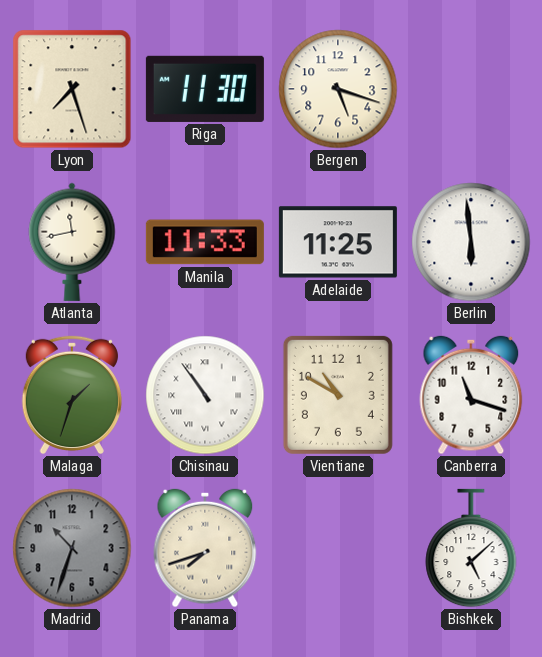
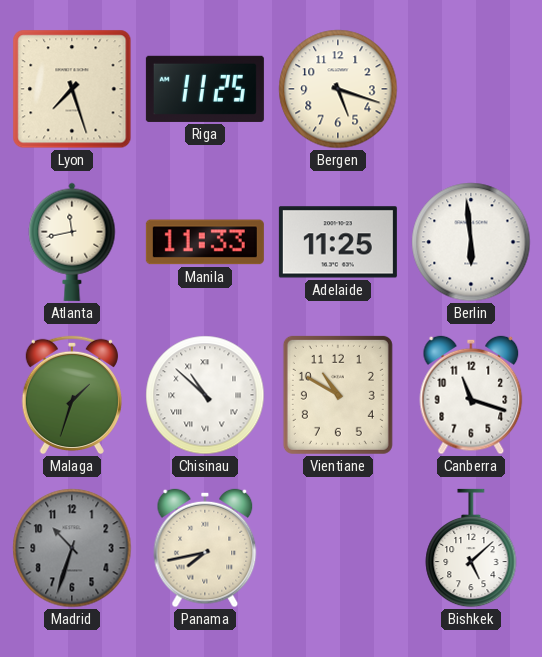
Riga: 11:30 -> 11:25 (205, 89)
Chisinau: 10:54 -> 10:52 (205, 395)
Panama: 7:42 -> 7:43 (205, 548)
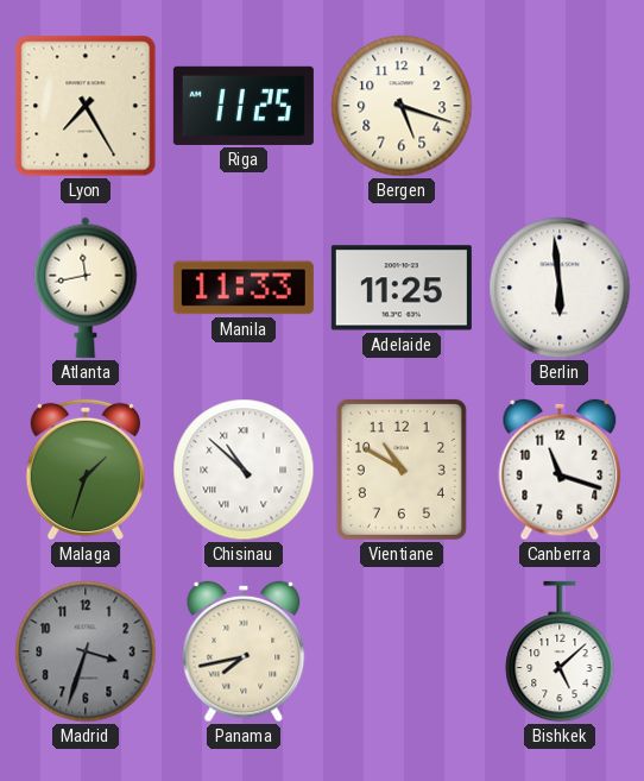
Lyon: 7:27 -> 7:25 (86, 106)
Madrid: 10:33 -> 3:33 (86, 651)
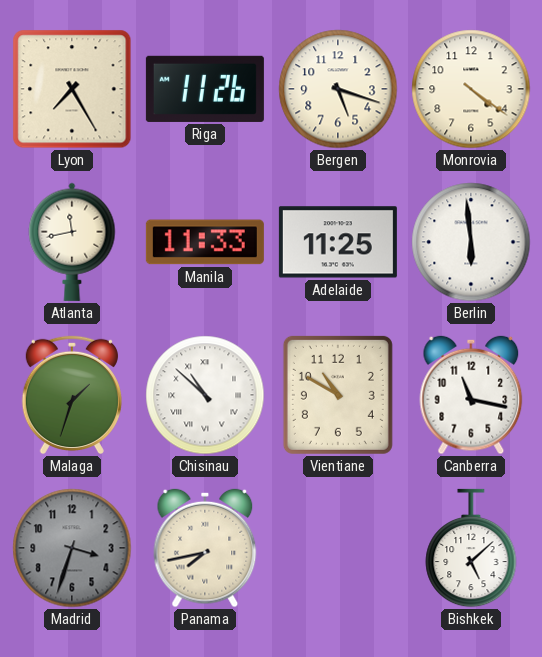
Riga: 11:25 -> 11:26 (205, 89)
Monrovia: none -> 4:21 (471, 89)
Canberra: 11:18 -> 11:17 (471, 395)
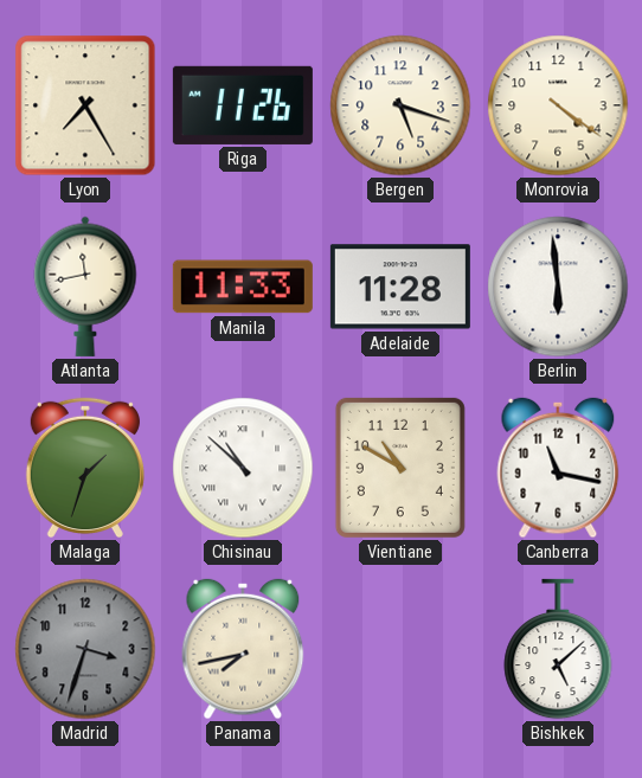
Adelaide: 11:25 -> 11:28 (400, 287)
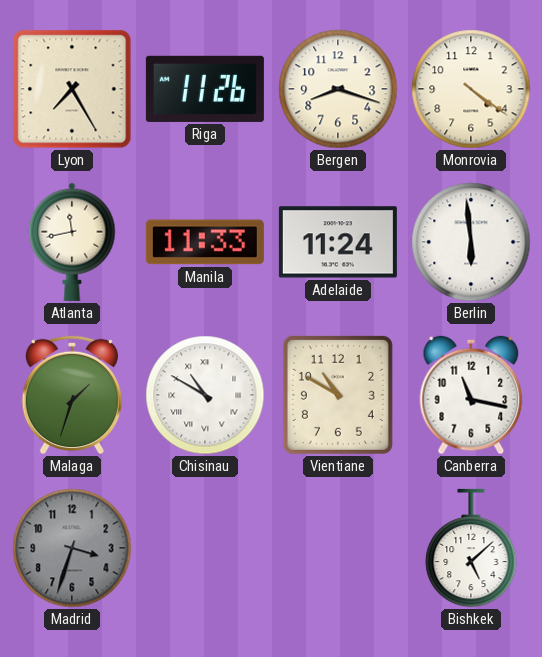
Bergen: 5:18 -> 8:18 (338, 89)
Adelaide: 11:28 -> 11:24 (338, 242)
Chisinau: 10:52 -> 10:50 (205, 395)
Panama: 7:43 -> none (243, 649)
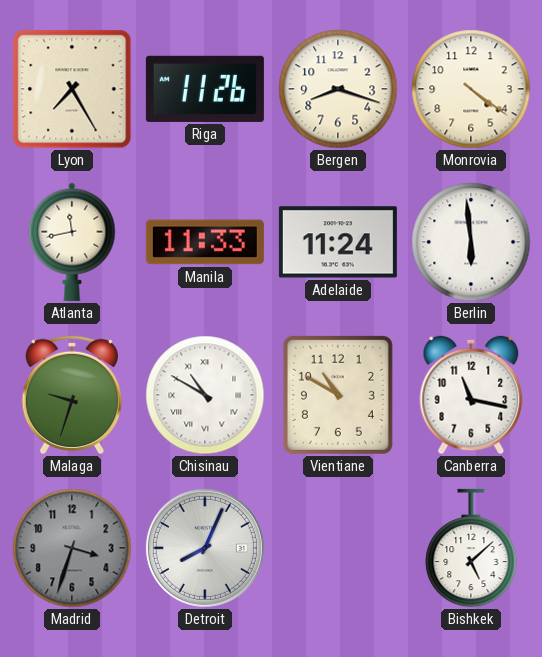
Malaga: 1:33 -> 9:33 (72, 395)
Detroit: none -> 8:04 (205, 548)
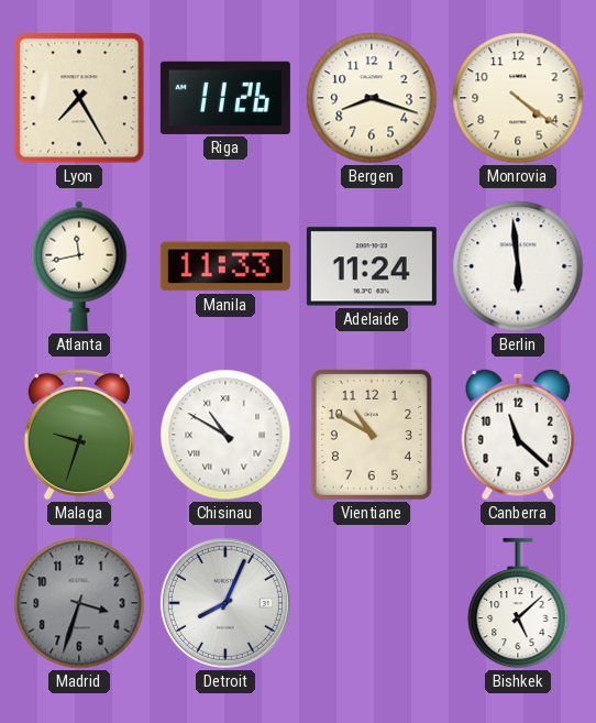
Canberra: 11:17 -> 11:22 (518, 435)
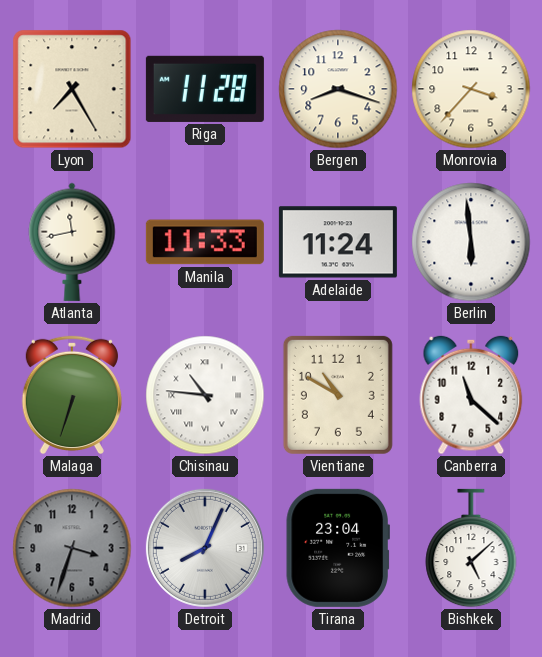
Riga: 11:26 -> 11:28 (205, 89)
Monrovia: 4:21 -> 3:37 (471, 89)
Malaga: 9:33 -> 6:33 (72, 395)
Chisinau: 10:50 -> 10:46 (205, 395)
Tirana: none -> 23:04 (338, 548)
